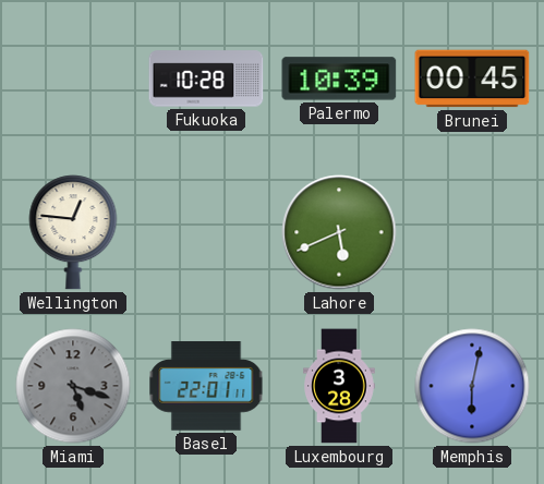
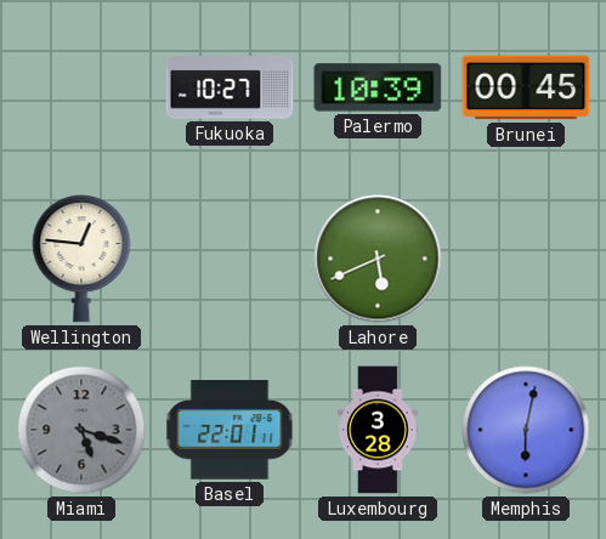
Fukuoka: 10:28 -> 10:27 (230, 87)
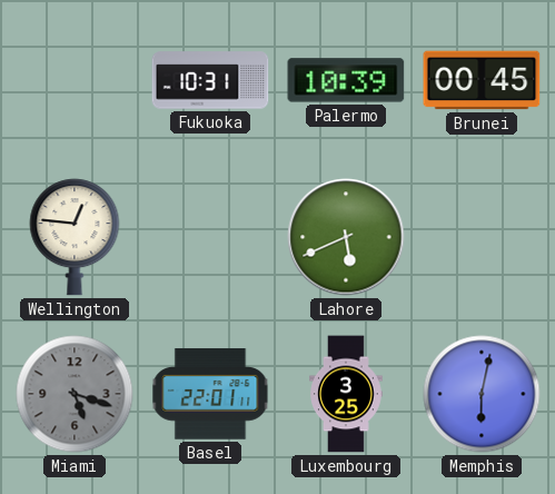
Fukuoka: 10:27 -> 10:31 (210, 80)
Luxembourg: 3:28 -> 3:25 (346, 394)
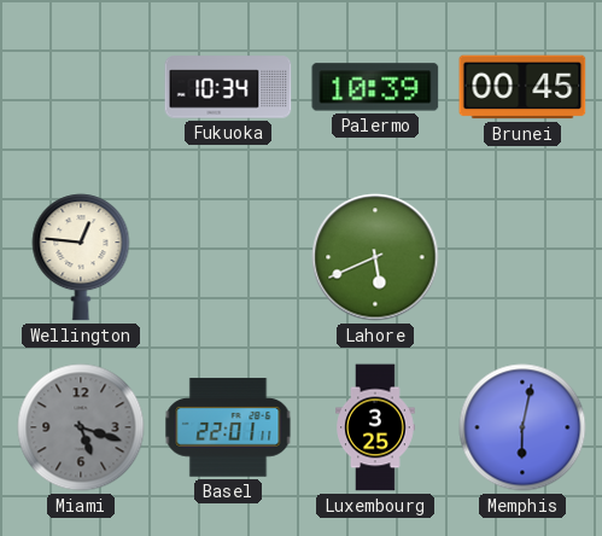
Fukuoka: 10:31 -> 10:34 (228, 87)
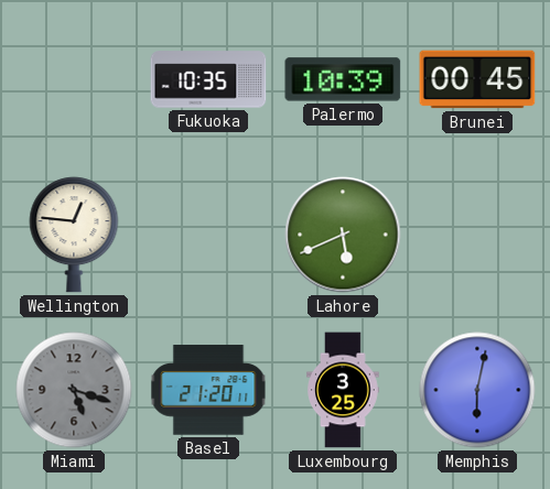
Fukuoka: 10:34 -> 10:35 (208, 79)
Basel: 22:01 -> 21:20 (208, 390)
